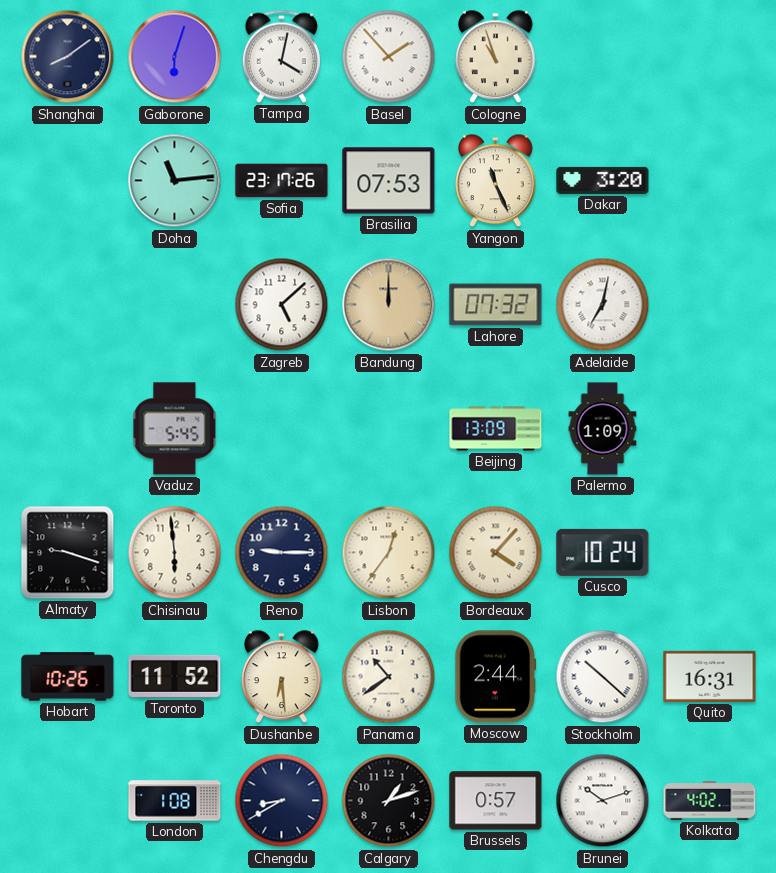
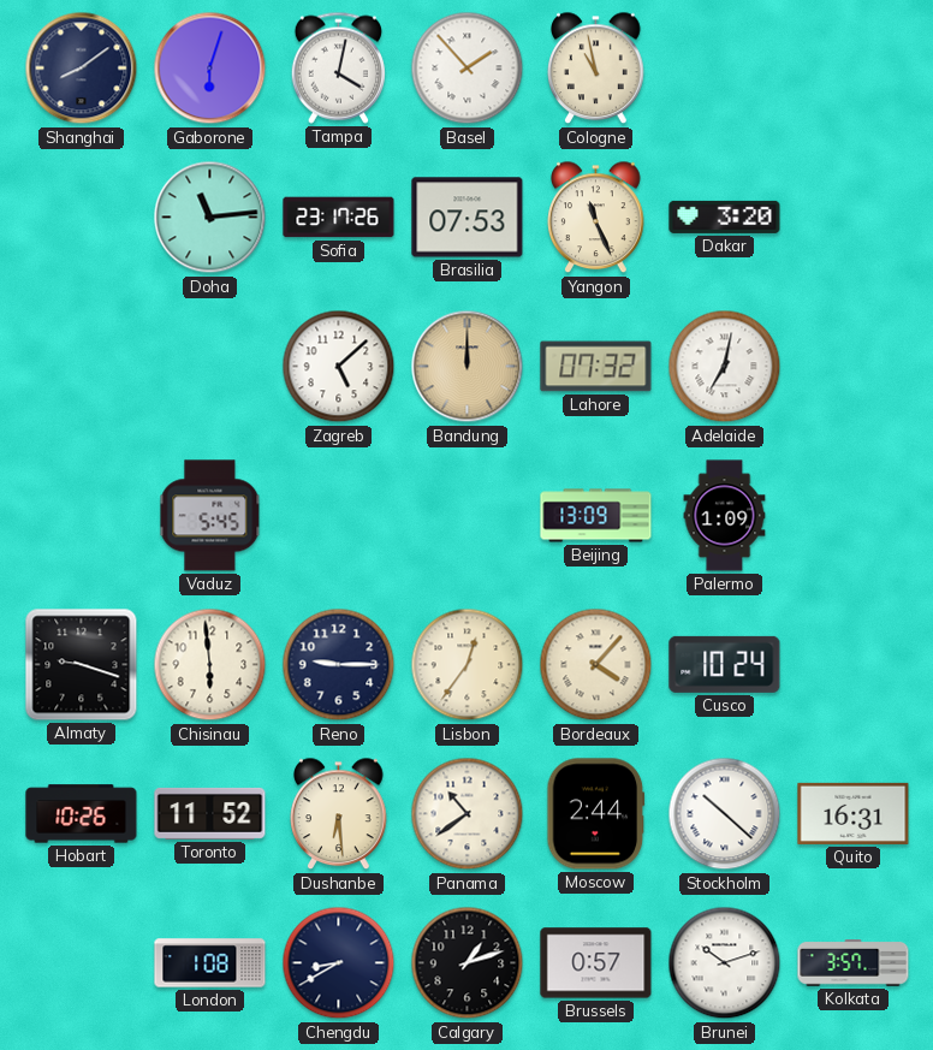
Cologne: 10:57 -> 10:58 (596, 69)
Kolkata: 4:02 -> 3:57 (854, 963)
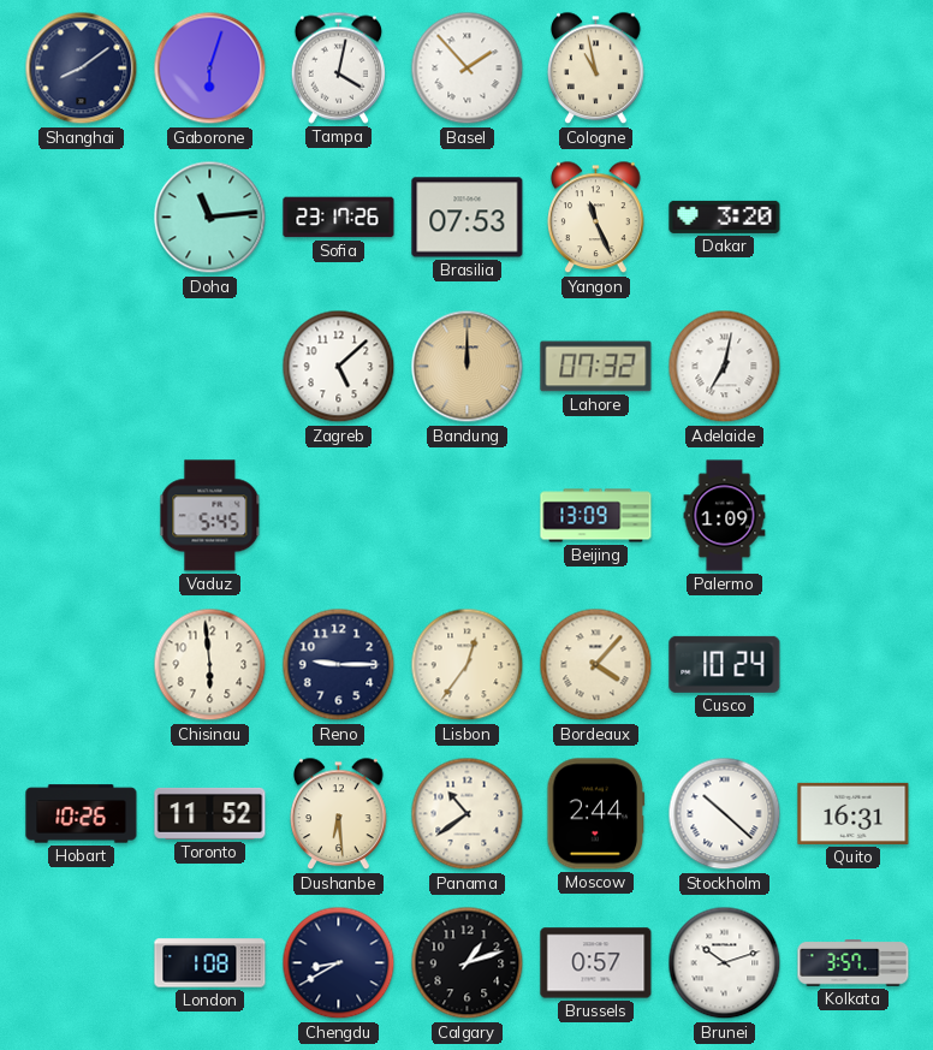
Almaty: 9:18 -> none (82, 665)
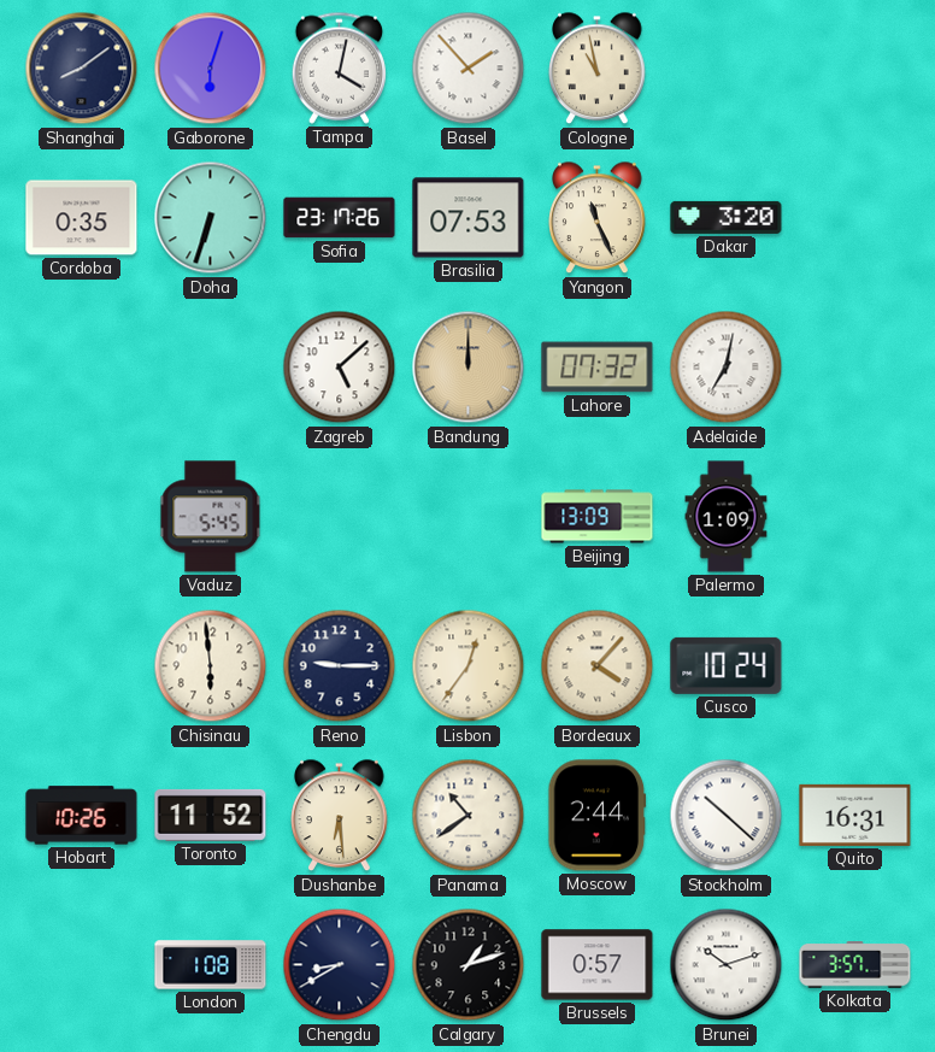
Cordoba: none -> 0:35 (82, 218)
Doha: 11:14 -> 6:33 (211, 218)
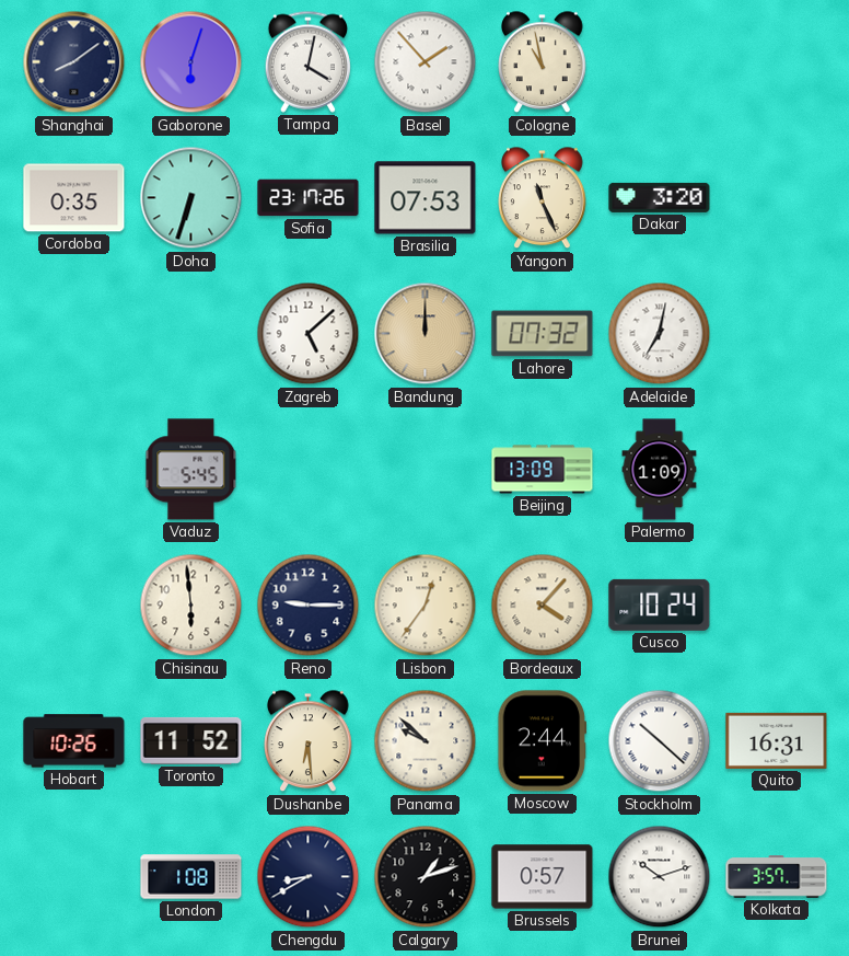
Panama: 10:39 -> 9:52 (426, 741)
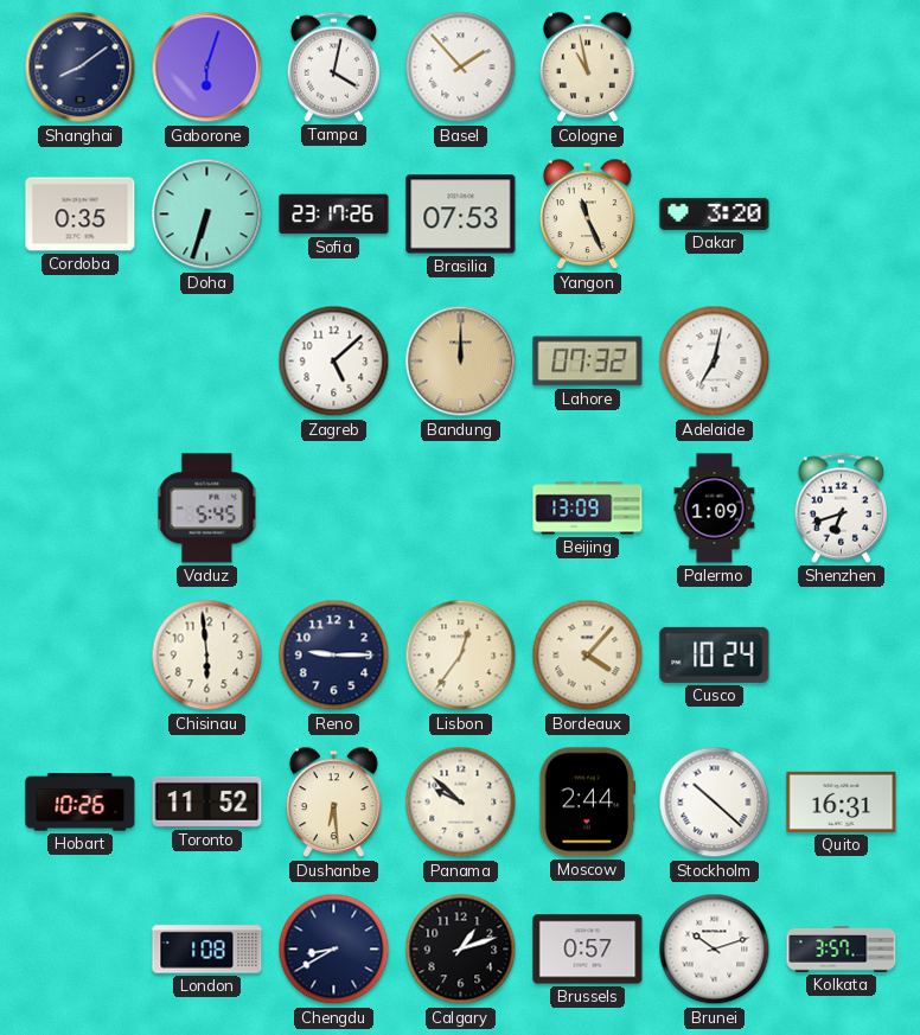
Shenzhen: none -> 6:42 (841, 507)
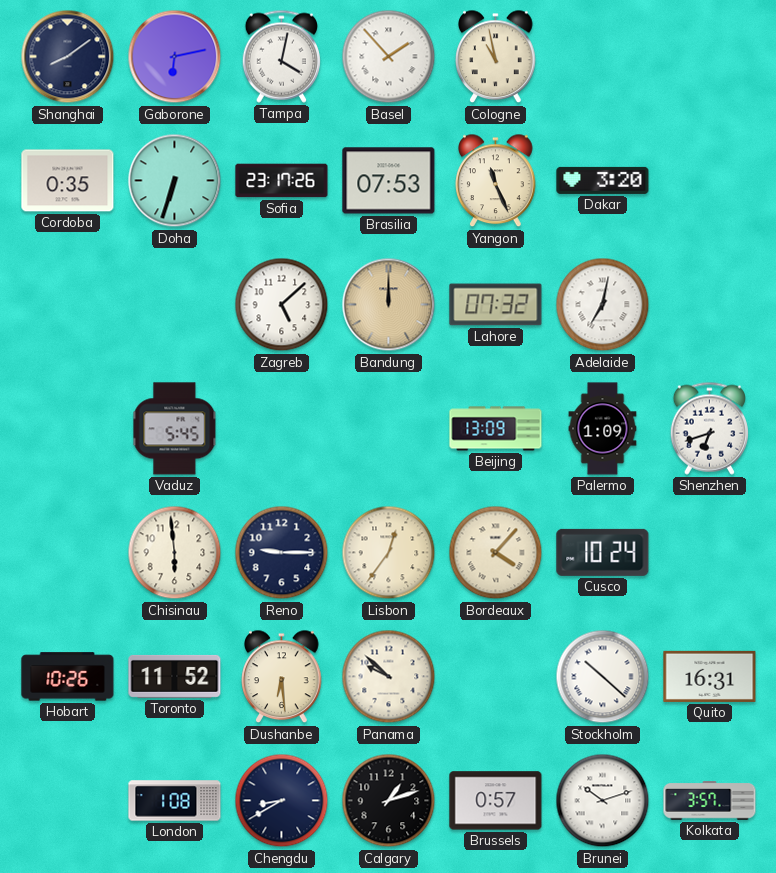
Gaborone: 6:03 -> 6:13 (175, 57)
Moscow: 2:44 -> none (588, 803)
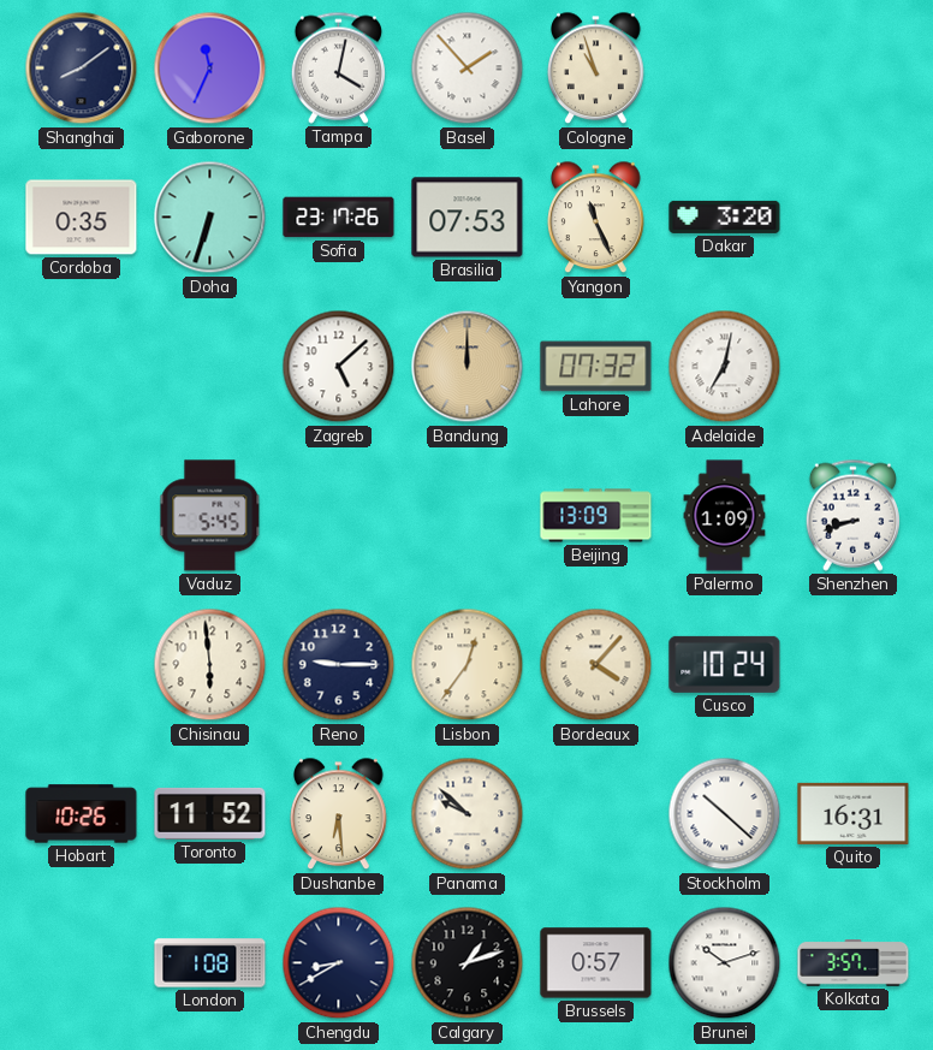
Gaborone: 6:13 -> 11:34 (210, 69)
Cologne: 10:58 -> 10:57 (596, 69)
Shenzhen: 6:42 -> 8:42 (852, 515)
